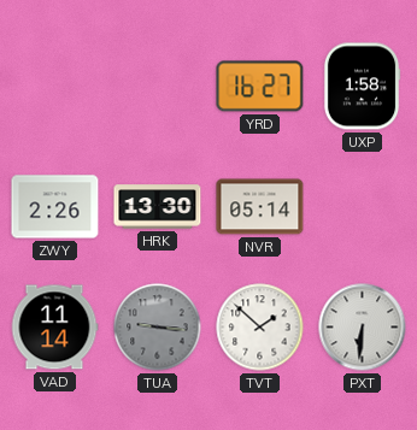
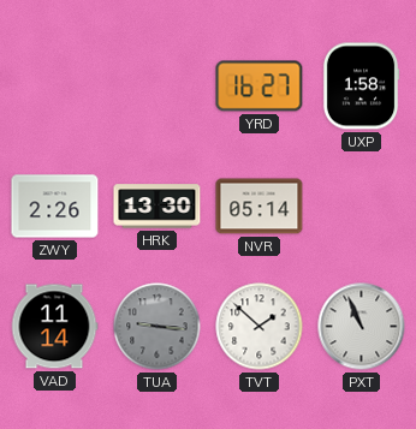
PXT: 6:31 -> 10:56 (362, 327)
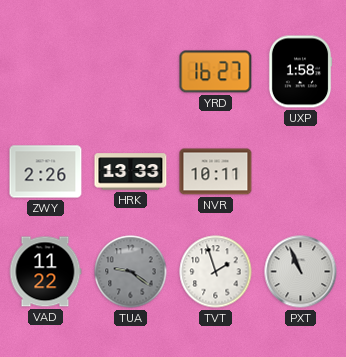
HRK: 13:30 -> 13:33 (131, 172)
NVR: 05:14 -> 10:11 (216, 172)
VAD: 11:14 -> 11:22 (45, 272)
TUA: 9:16 -> 9:21 (131, 272)
TVT: 1:52 -> 1:57 (216, 272)
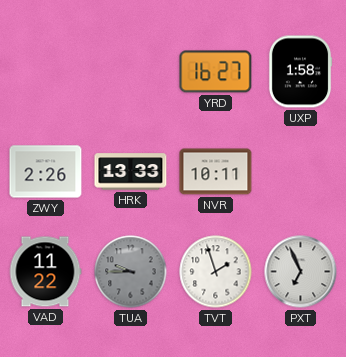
TUA: 9:21 -> 9:45 (131, 272)
PXT: 10:56 -> 6:56 (301, 272)
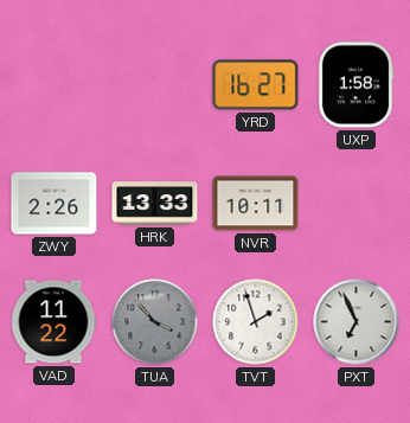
TUA: 9:45 -> 3:53 (155, 322)
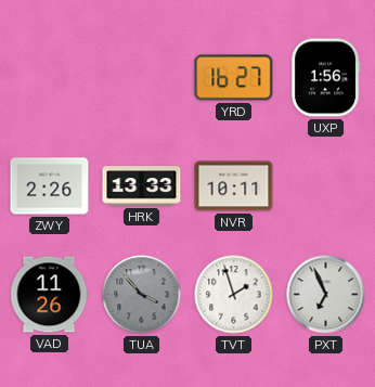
UXP: 1:58 -> 1:56 (325, 78)
VAD: 11:22 -> 11:26 (49, 295)
